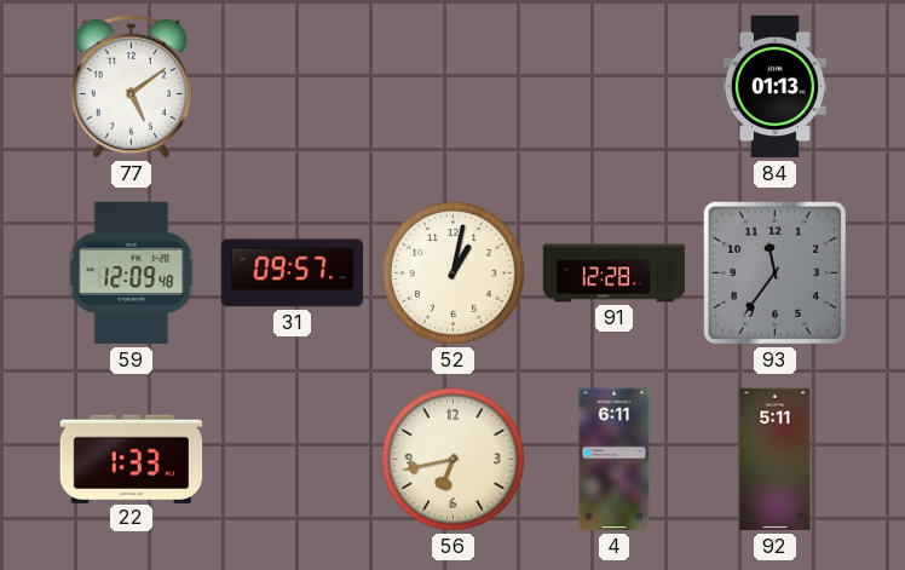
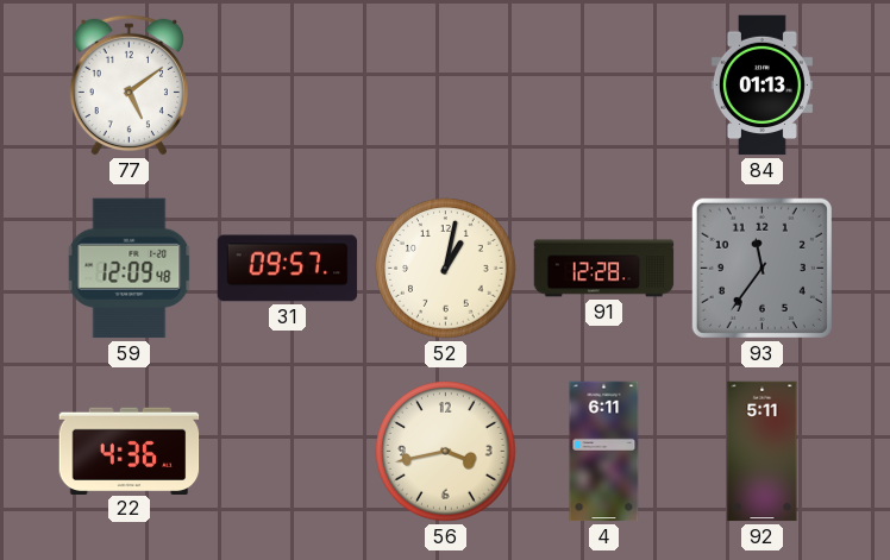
22: 1:33 -> 4:36 (130, 451)
56: 6:43 -> 3:43 (446, 452)
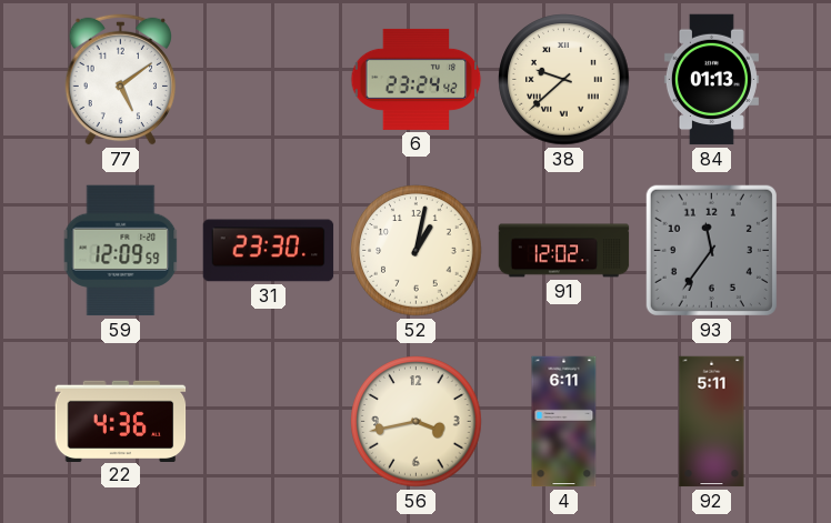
6: none -> 23:24 (417, 79)
38: none -> 9:38 (564, 80)
59: 12:09:48 -> 12:09:59 (121, 251)
31: 09:57 -> 23:30 (269, 251)
91: 12:28 -> 12:02 (564, 251)
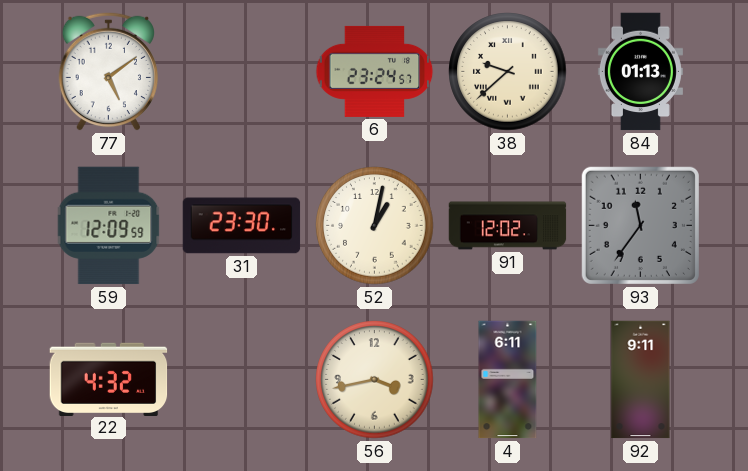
6: 23:24:42 -> 23:24:57 (375, 71)
22: 4:36 -> 4:32 (109, 379)
92: 5:11 -> 9:11 (641, 380)
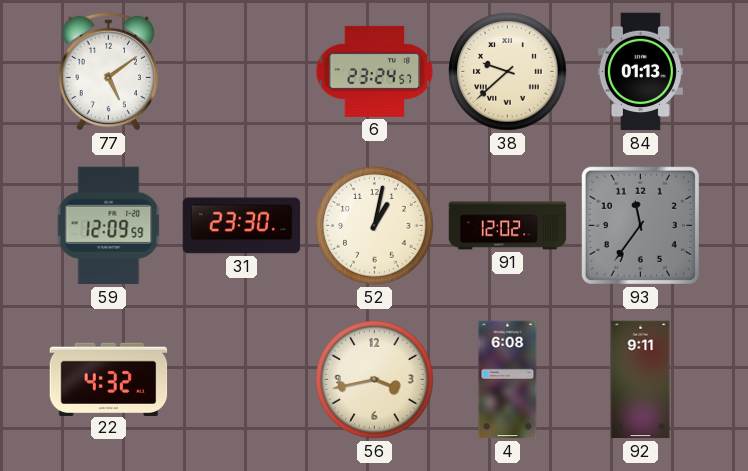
4: 6:11 -> 6:08 (508, 380)
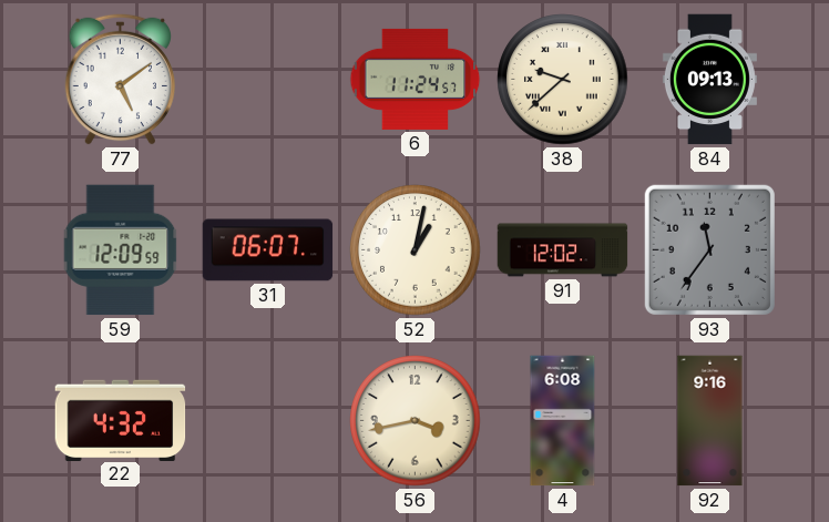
6: 23:24 -> 11:24 (416, 79)
84: 01:13 -> 09:13 (709, 80)
31: 23:30 -> 06:07 (268, 250)
92: 9:11 -> 9:16 (710, 421)
